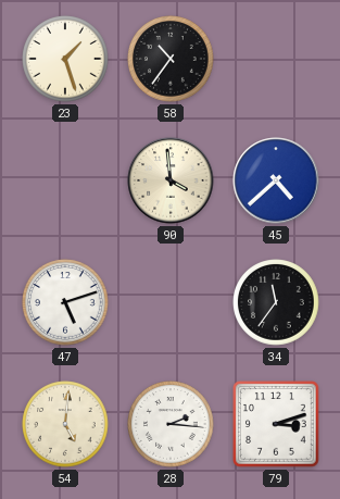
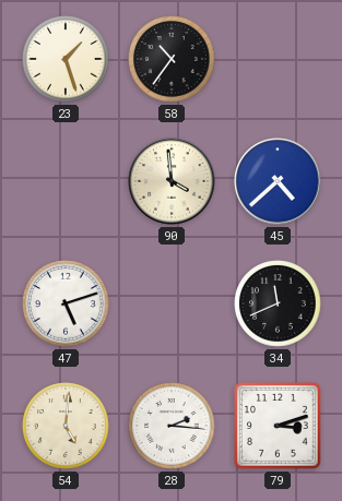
34: 11:36 -> 11:41 (278, 303)
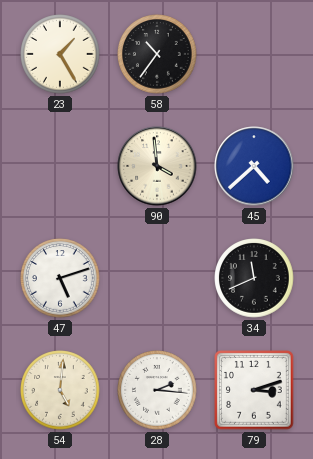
23: 1:27 -> 1:25 (60, 54)
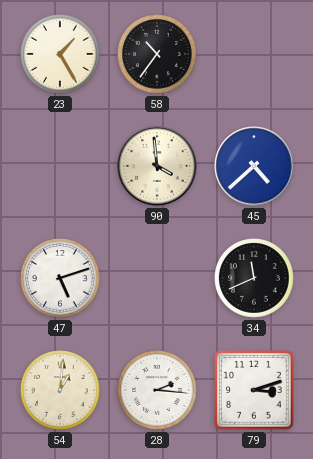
54: 5:01 -> 1:01 (60, 390)
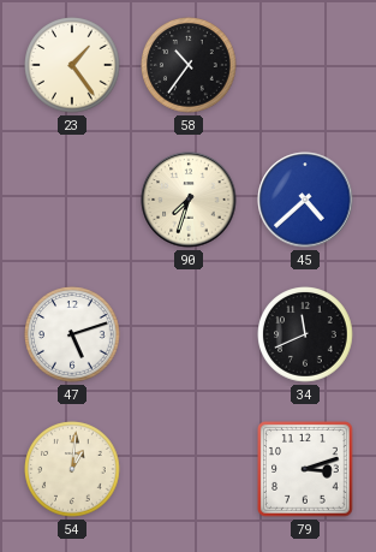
23: 1:25 -> 1:24 (72, 65)
90: 3:59 -> 7:33 (189, 200)
28: 2:16 -> none (157, 390)
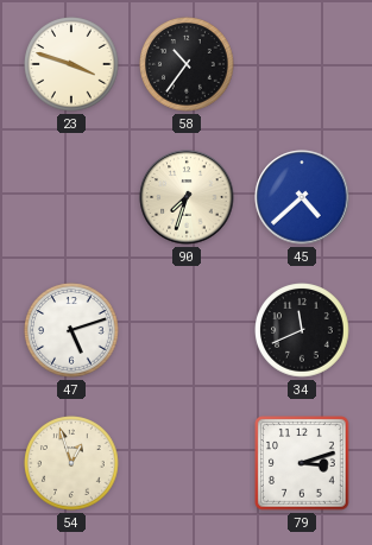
23: 1:24 -> 3:48 (71, 64)
54: 1:01 -> 12:57 (71, 463)
